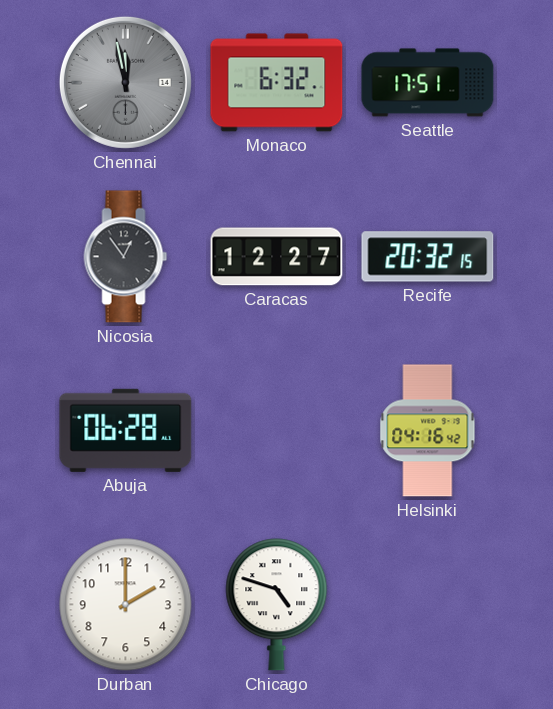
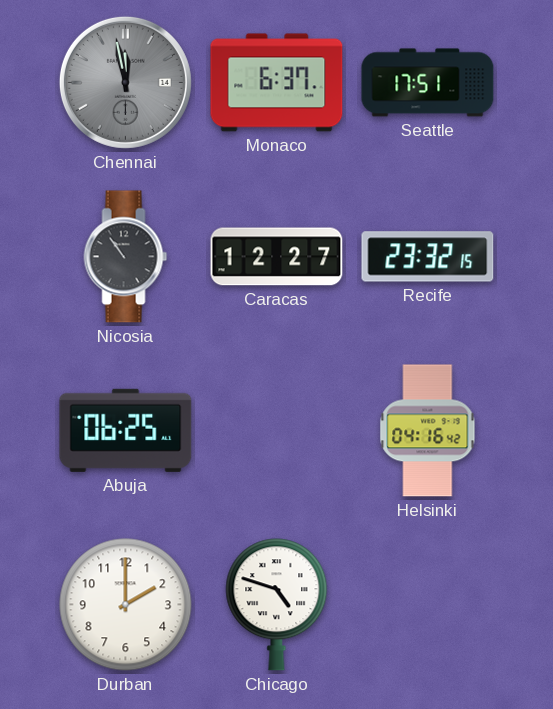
Monaco: 6:32 -> 6:37 (277, 83)
Nicosia: 12:54 -> 10:54 (126, 257)
Recife: 20:32 -> 23:32 (428, 257)
Abuja: 06:28 -> 06:25 (126, 430)
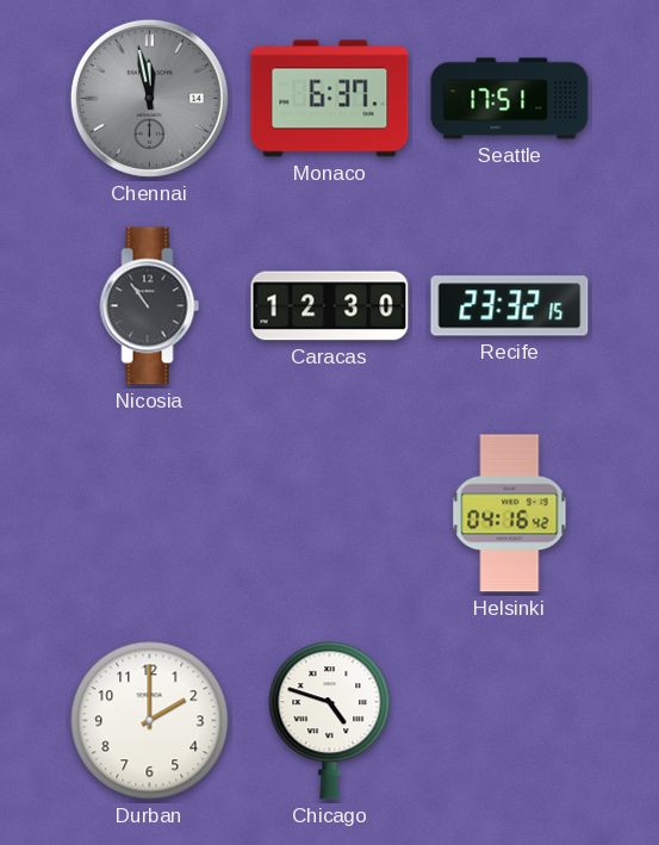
Caracas: 12:27 -> 12:30 (330, 306)
Abuja: 06:25 -> none (126, 430)
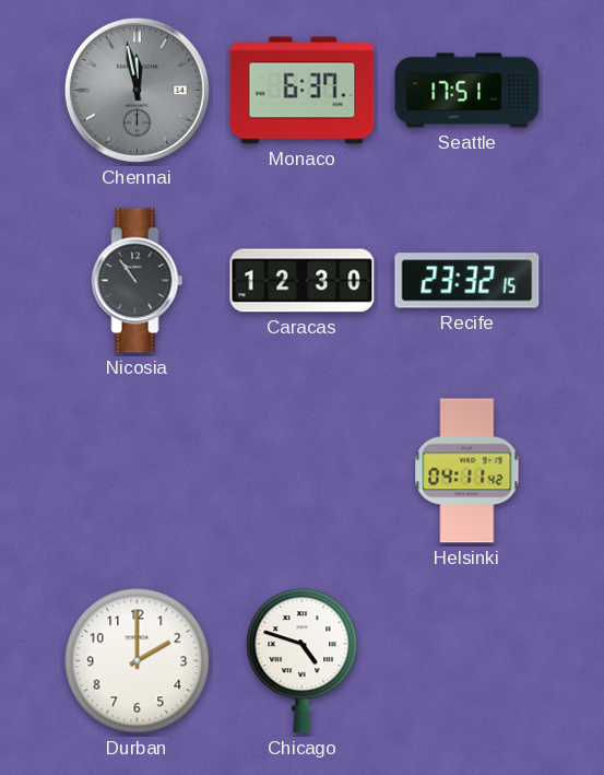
Helsinki: 04:16 -> 04:11 (467, 471)
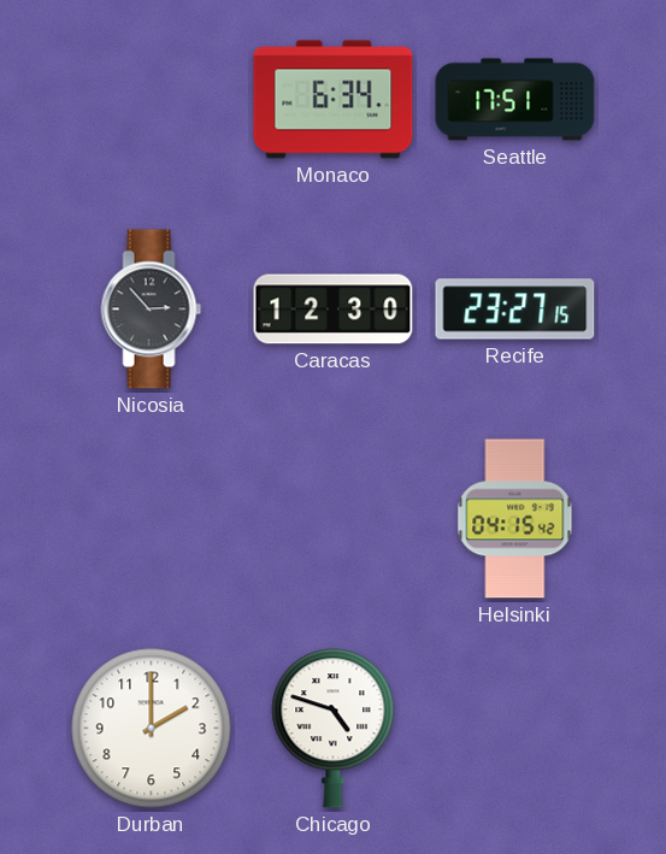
Chennai: 11:58 -> none (137, 90)
Monaco: 6:37 -> 6:34 (334, 100)
Nicosia: 10:54 -> 2:53 (152, 310)
Recife: 23:32 -> 23:27 (515, 310)
Helsinki: 04:11 -> 04:15 (515, 519)
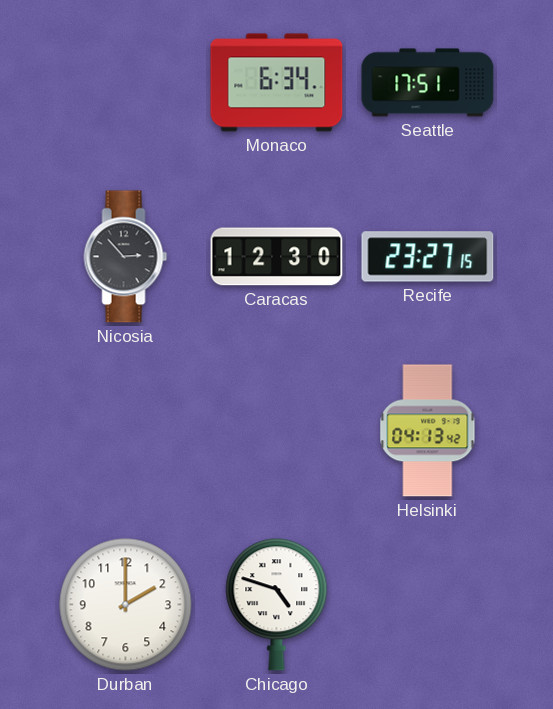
Helsinki: 04:15 -> 04:13 (428, 431)
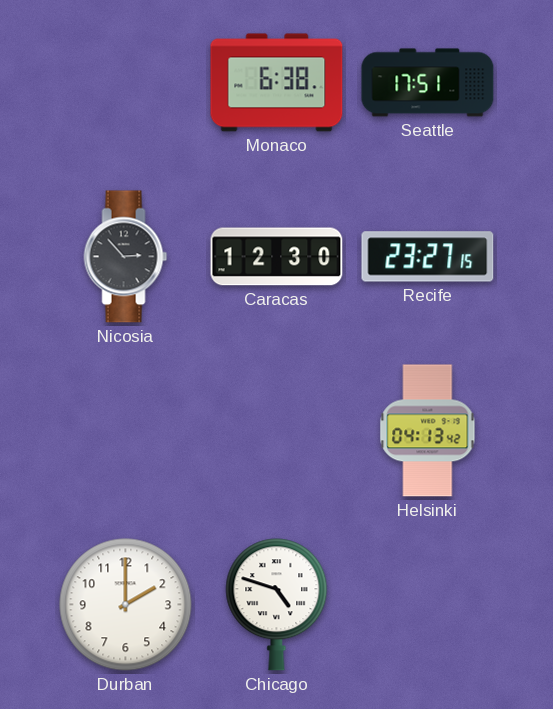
Monaco: 6:34 -> 6:38 (277, 83)
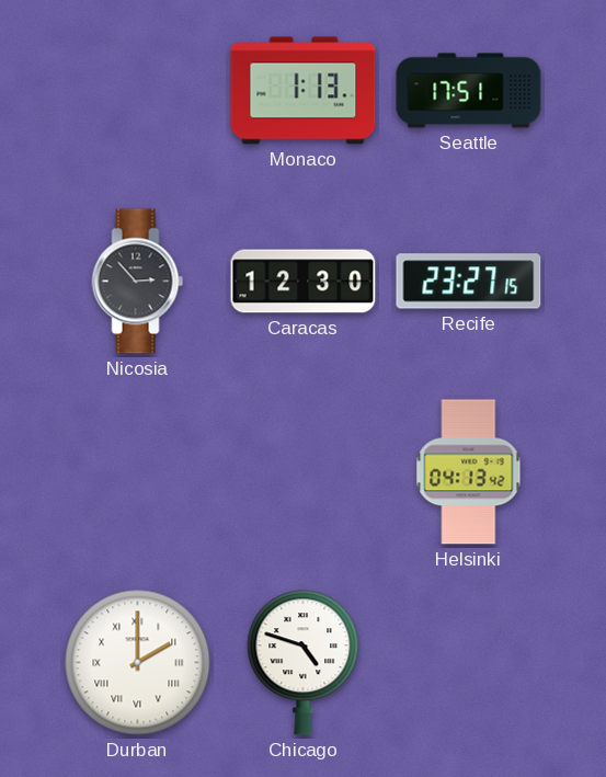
Monaco: 6:38 -> 1:13 (304, 91)
Durban numerals: Arabic -> Roman (138, 663)
